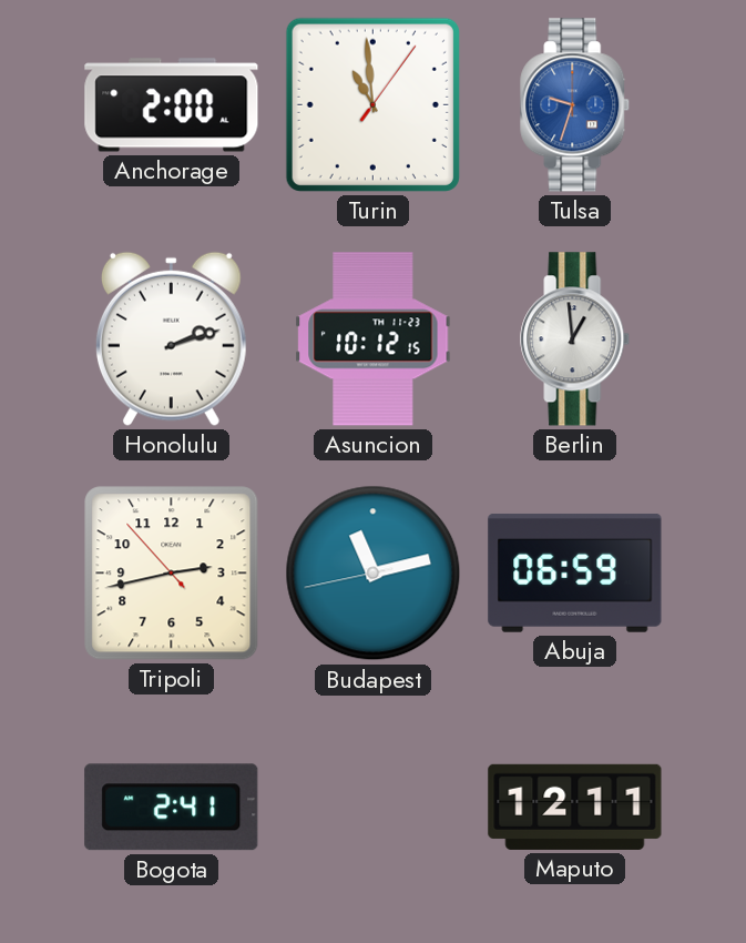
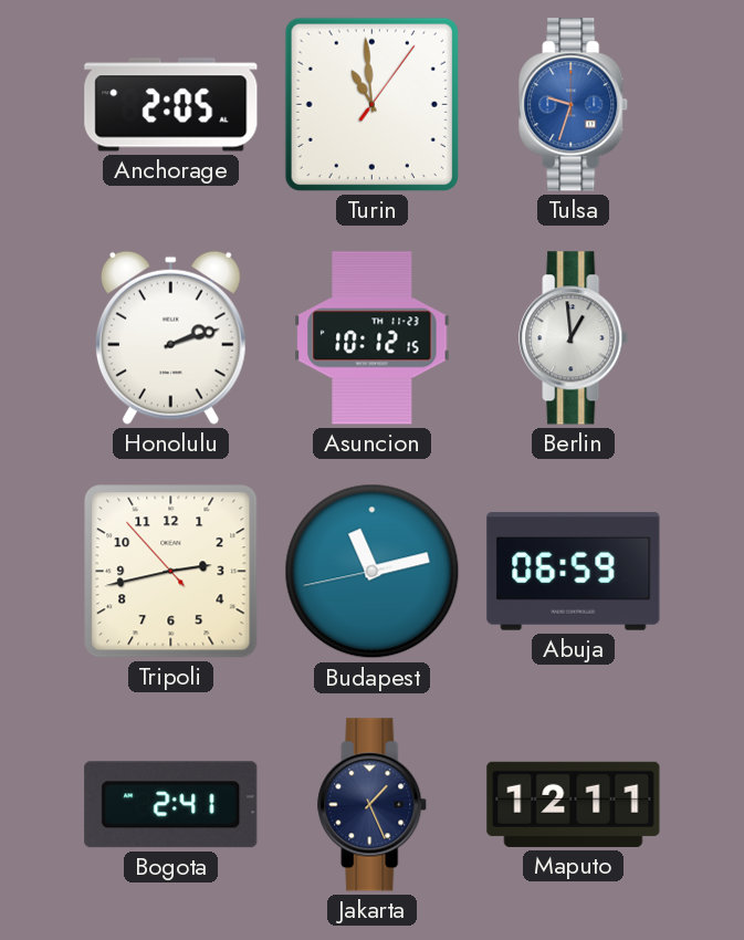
Anchorage: 2:00 -> 2:05 (171, 105)
Jakarta: none -> 1:26 (373, 805)
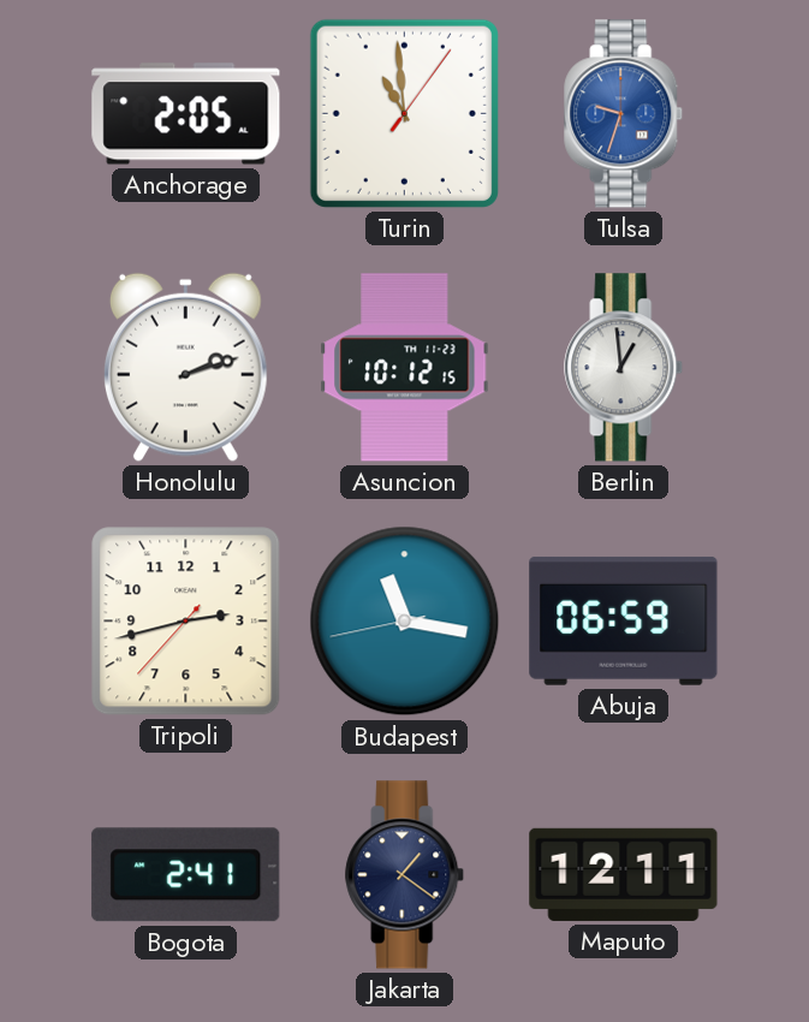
Tripoli: 2:42:53 -> 2:42:37 (186, 622)
Budapest: 11:12 -> 11:16 (405, 622)
Jakarta: 1:26 -> 1:21 (405, 875)
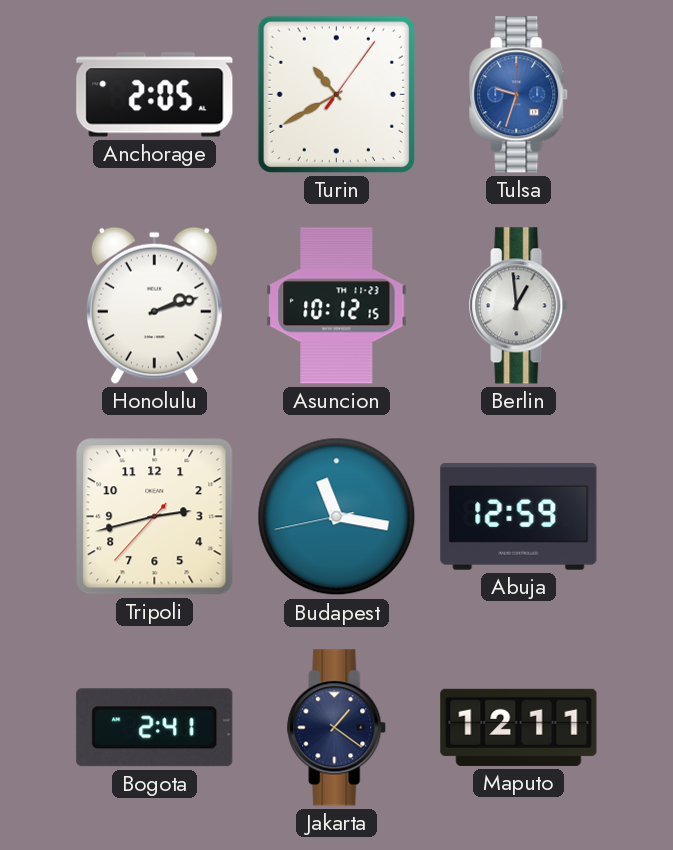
Turin: 10:59 -> 10:40 (336, 94)
Abuja: 06:59 -> 12:59 (519, 517)
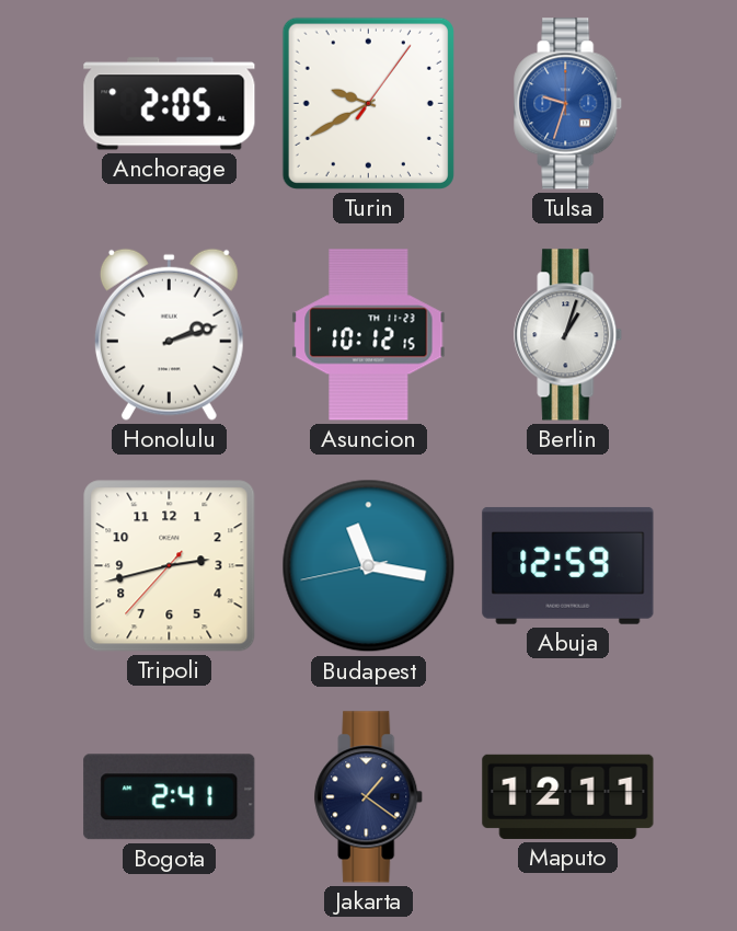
Turin: 10:40 -> 9:40 (368, 103)
Berlin: 12:59 -> 1:03 (568, 335)
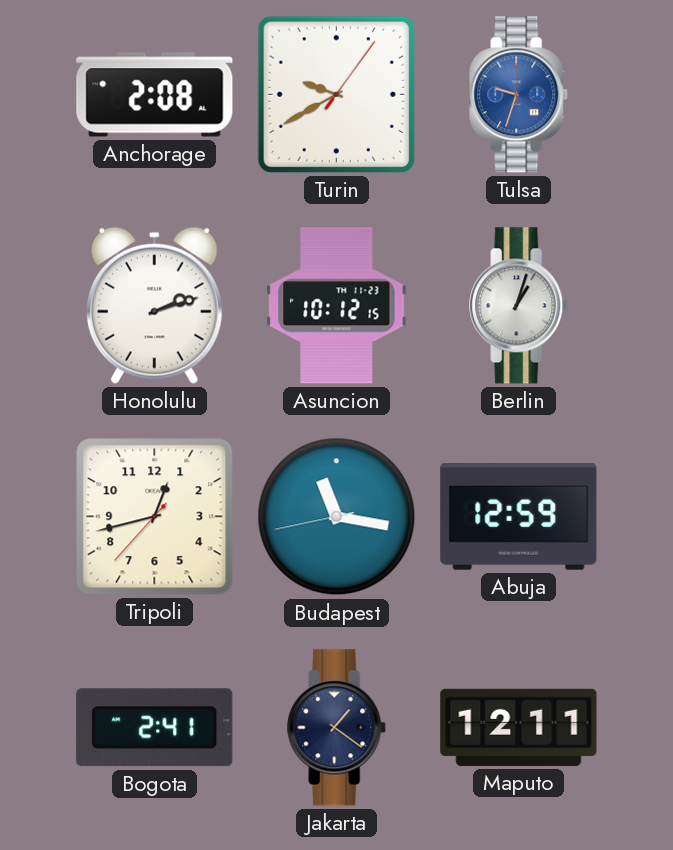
Anchorage: 2:05 -> 2:08 (155, 95)
Tripoli: 2:42 -> 12:42 (155, 517)
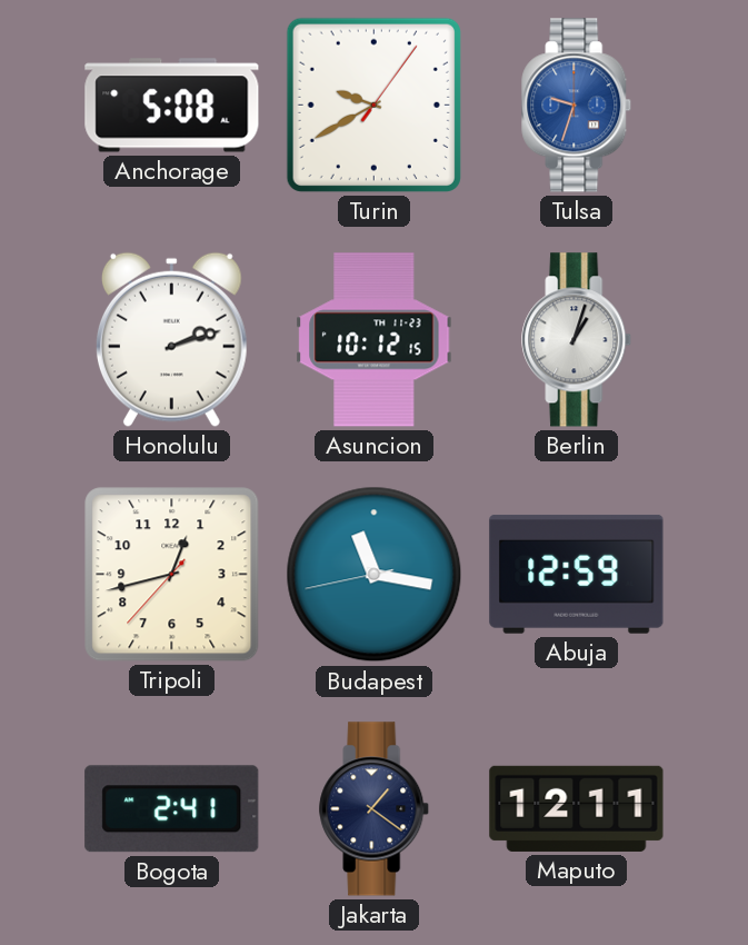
Anchorage: 2:08 -> 5:08 (172, 106)
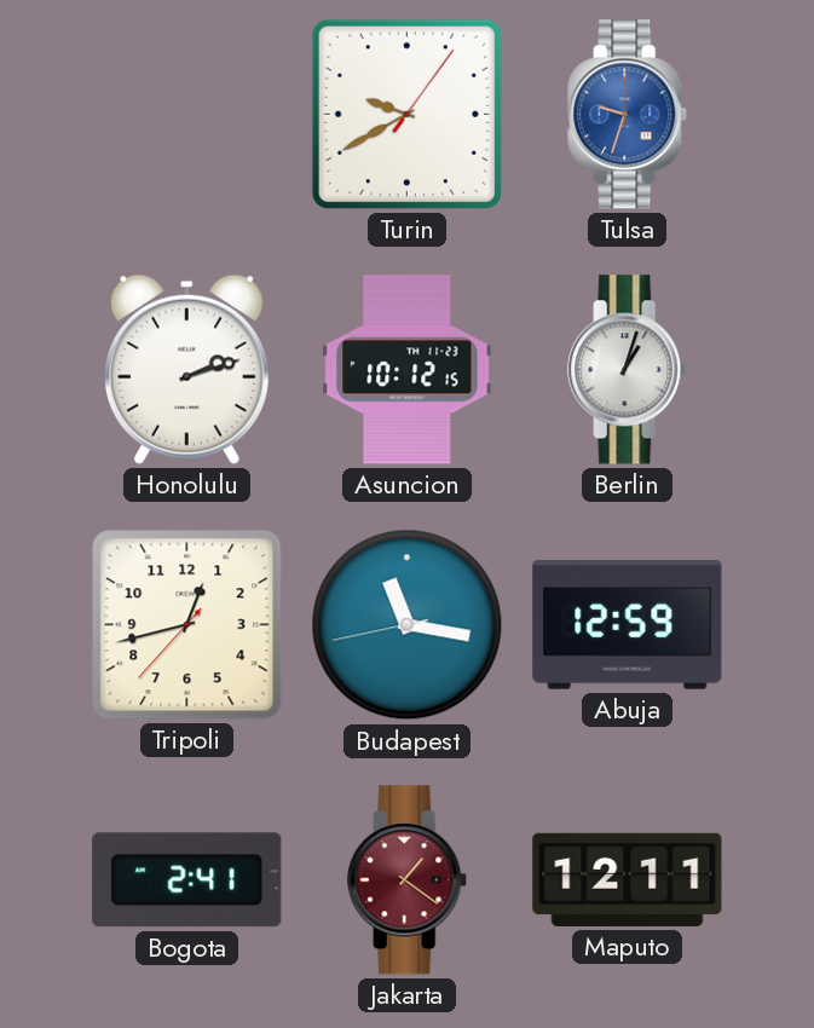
Anchorage: 5:08 -> none (172, 106)
Jakarta dial: navy -> burgundy (408, 880)
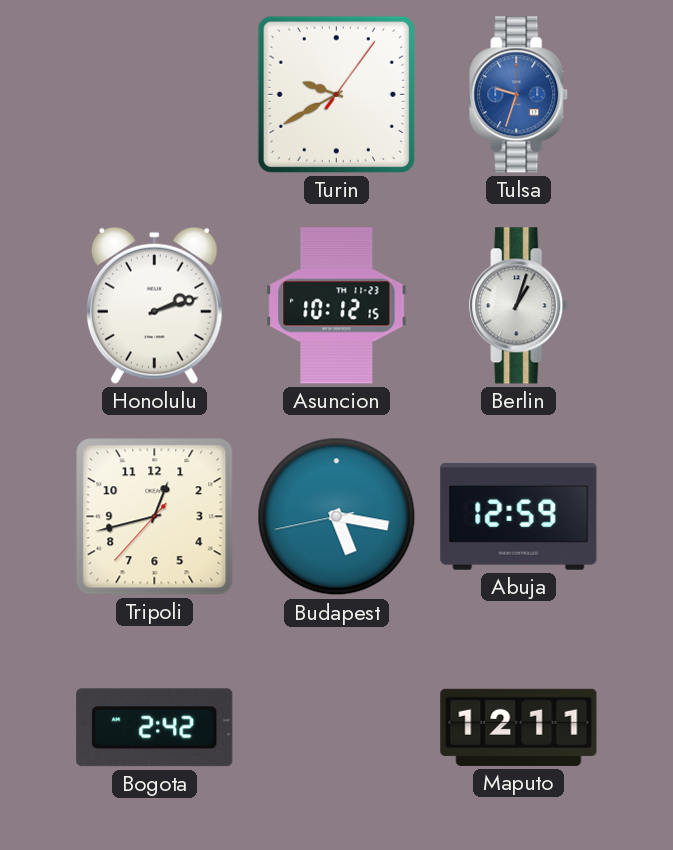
Budapest: 11:16 -> 5:16 (337, 517)
Bogota: 2:41 -> 2:42 (155, 728)
Jakarta: 1:21 -> none (408, 880)
